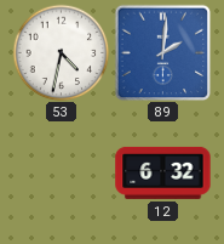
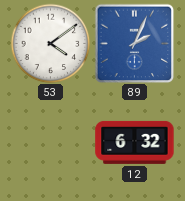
53: 4:32 -> 4:09 (50, 43)
89: 2:01 -> 2:04 (134, 43)
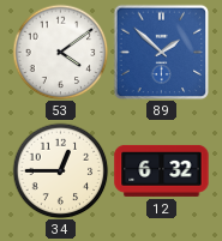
89: 2:04 -> 1:52 (161, 52)
34: none -> 12:45 (60, 170)
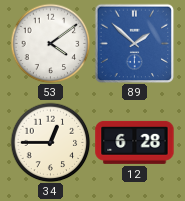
12: 6:32 -> 6:28 (135, 142)
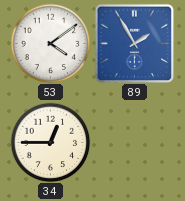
89: 1:52 -> 1:55 (134, 43)
12: 6:28 -> none (135, 142)
